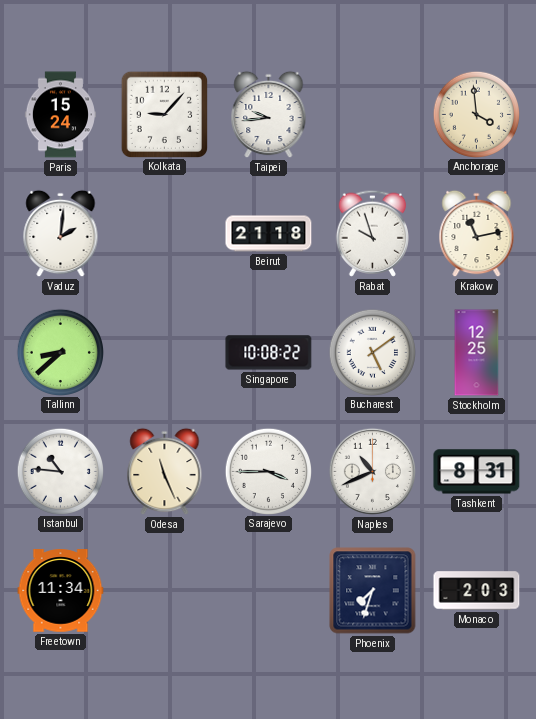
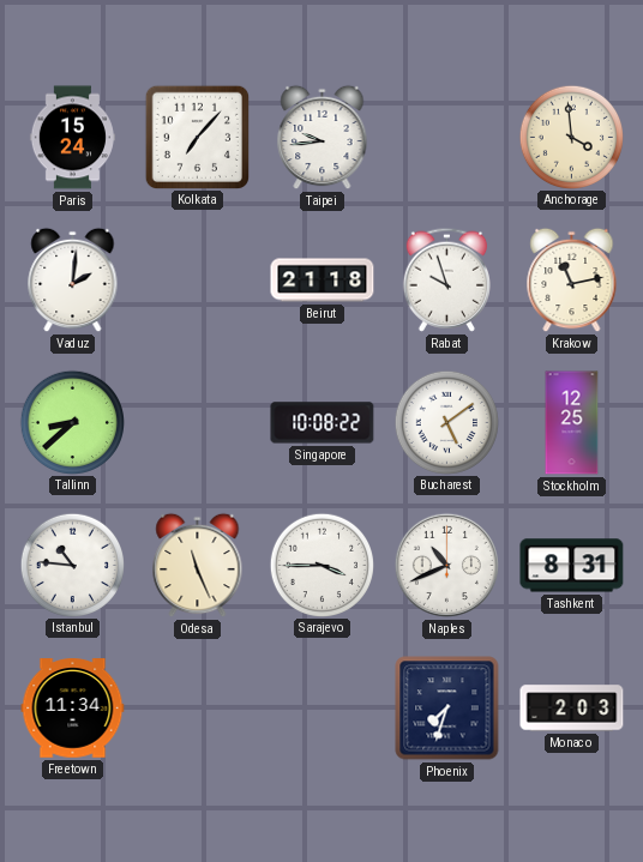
Kolkata: 9:07 -> 7:07 (197, 137)
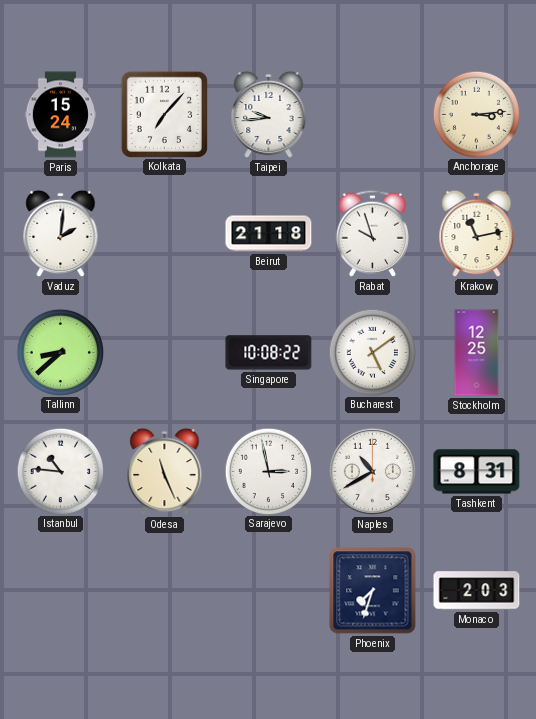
Anchorage: 3:59 -> 3:14 (476, 114)
Sarajevo: 3:45 -> 2:58 (268, 471)
Naples: 10:41 -> 10:40 (372, 471)
Freetown: 11:34 -> none (73, 709)
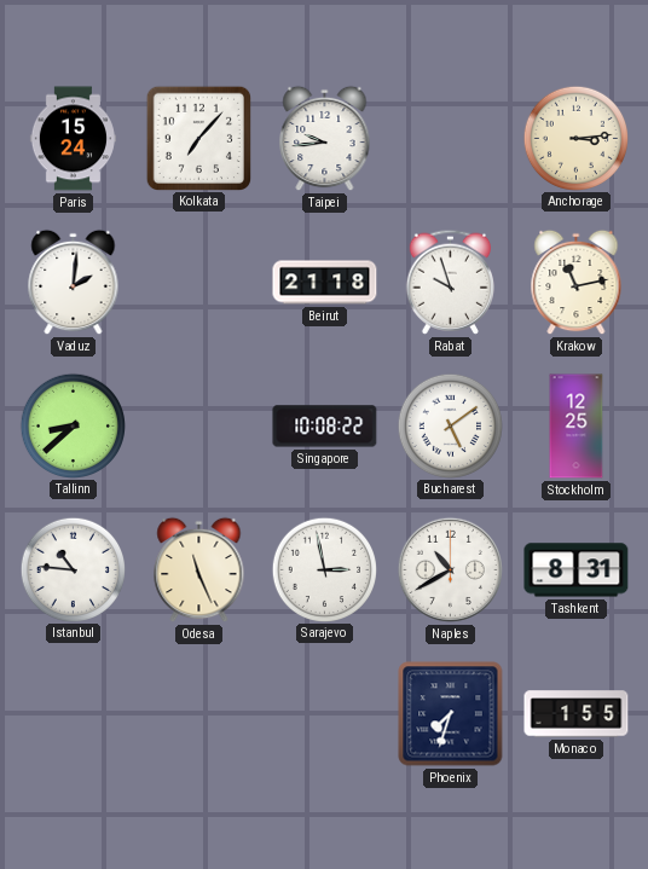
Monaco: 2:03 -> 1:55 (577, 714)
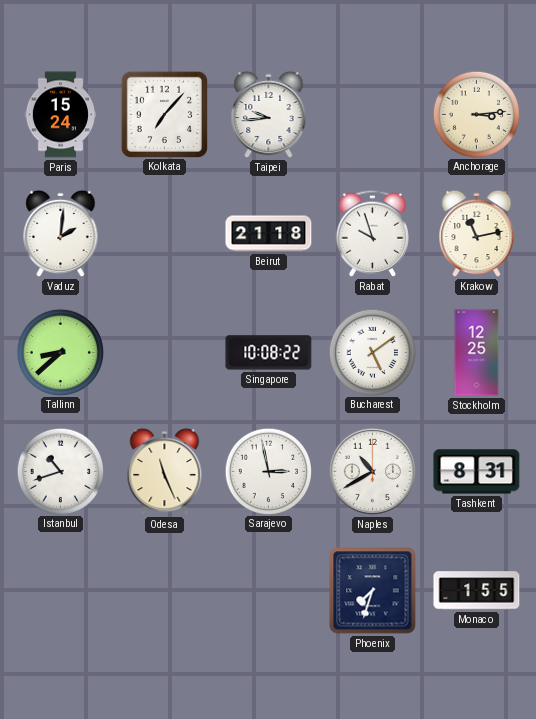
Istanbul: 10:46 -> 10:42 (60, 471)
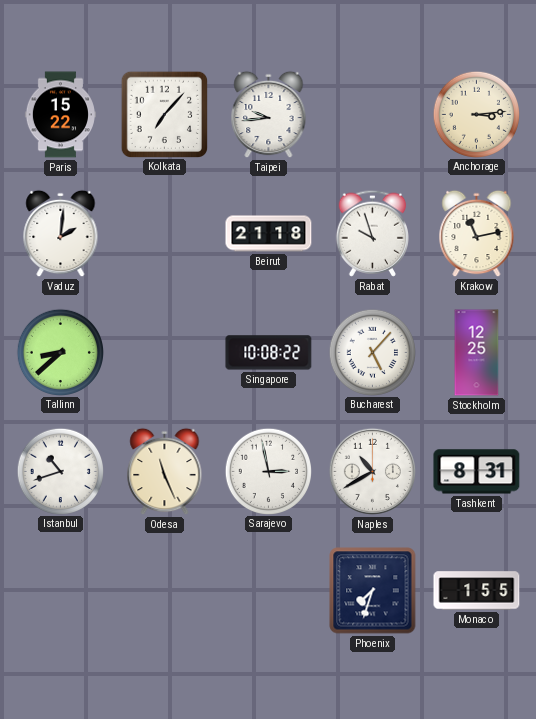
Paris: 15:24 -> 15:22 (60, 115)
Bucharest: 5:09 -> 5:07 (372, 352)
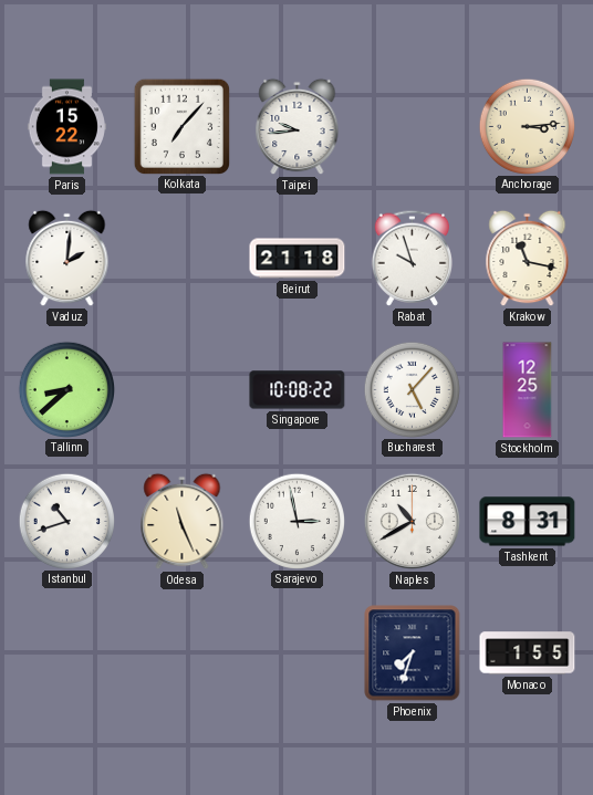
Krakow: 11:13 -> 11:17 (528, 259)
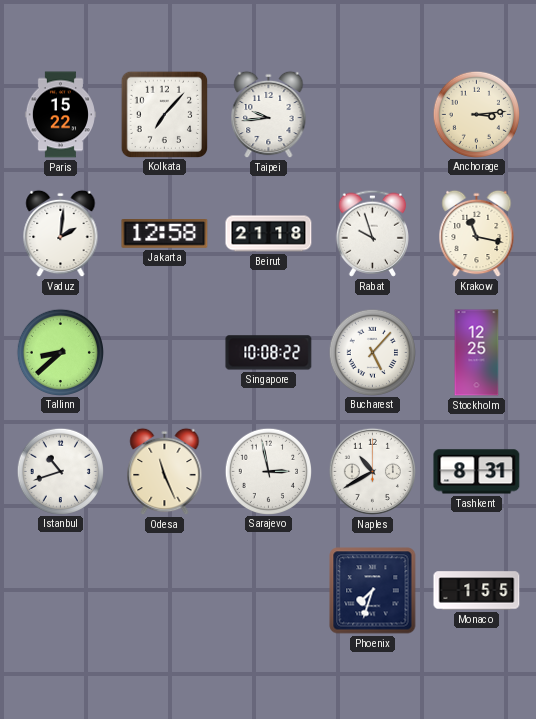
Jakarta: none -> 12:58 (165, 234)
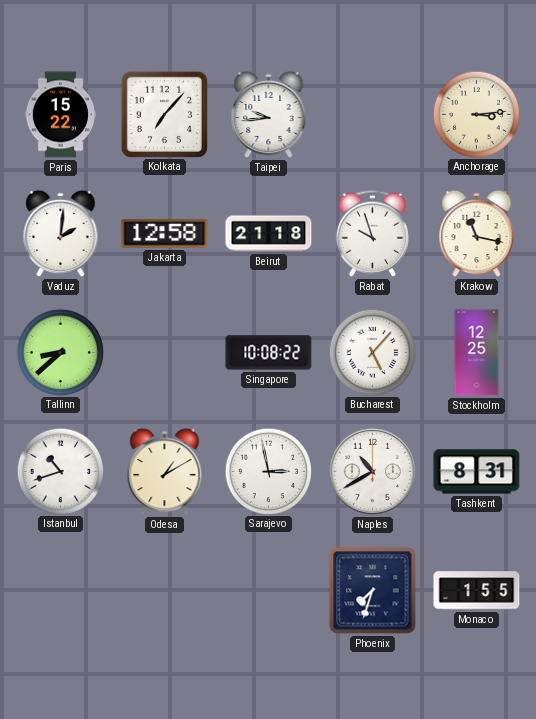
Odesa: 11:26 -> 1:10 (165, 472)
